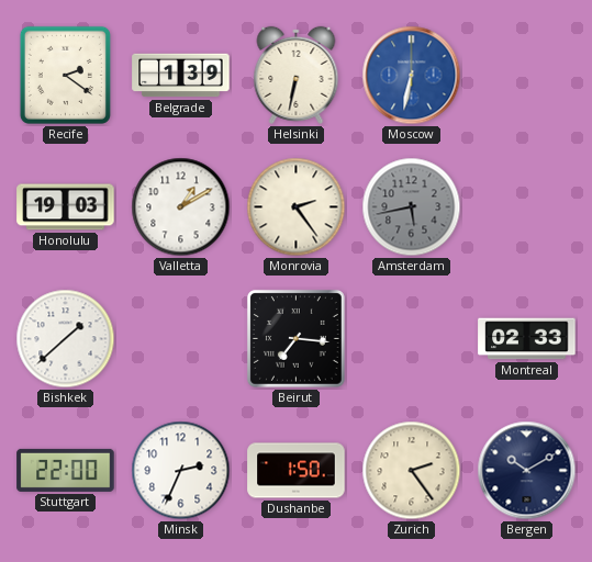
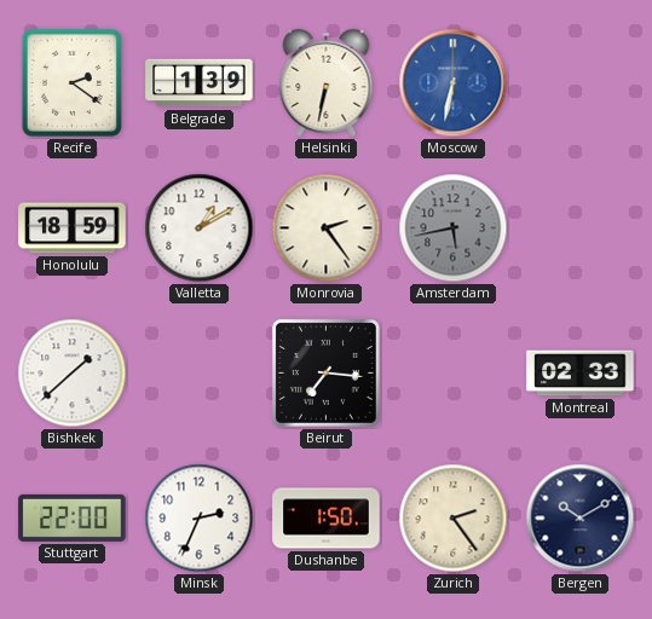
Honolulu: 19:03 -> 18:59 (73, 228)
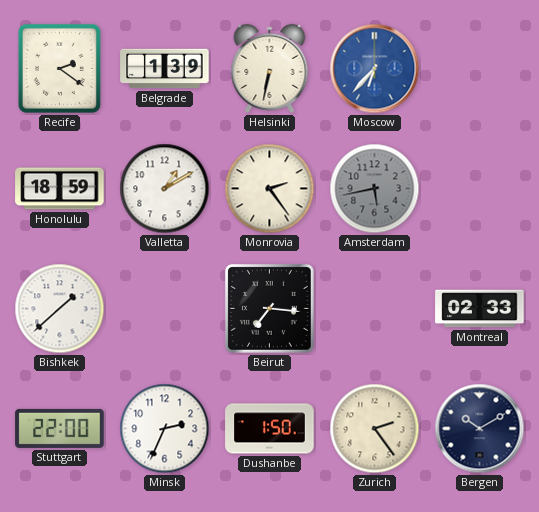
Moscow: 6:32 -> 6:37 (375, 69)
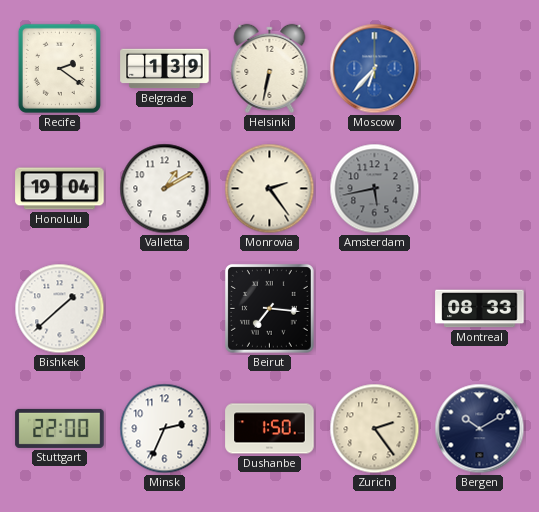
Honolulu: 18:59 -> 19:04 (60, 189)
Montreal: 02:33 -> 08:33 (480, 309)
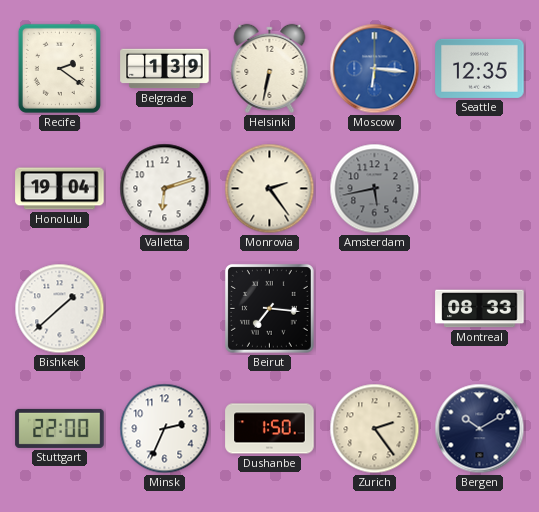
Moscow: 6:37 -> 6:16 (375, 69)
Seattle: none -> 12:35 (480, 68)
Valletta: 1:10 -> 6:12 (165, 189)
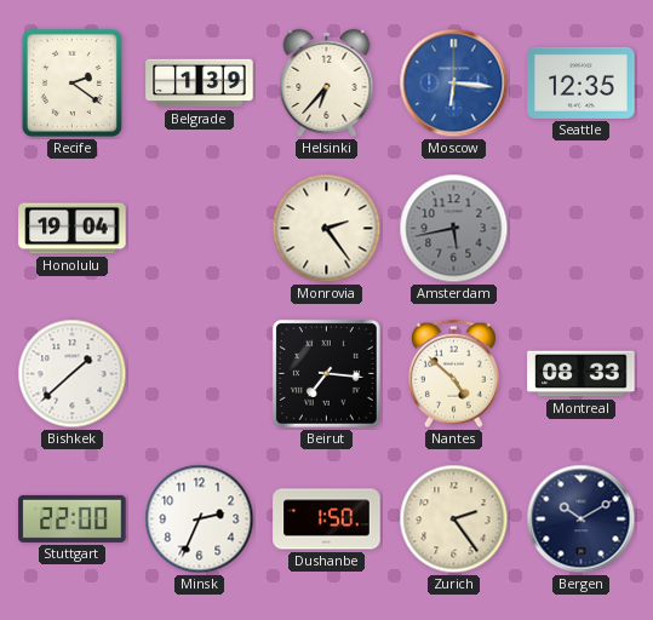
Helsinki: 6:32 -> 6:37 (327, 82)
Valletta: 6:12 -> none (165, 189)
Nantes: none -> 4:52 (453, 374)
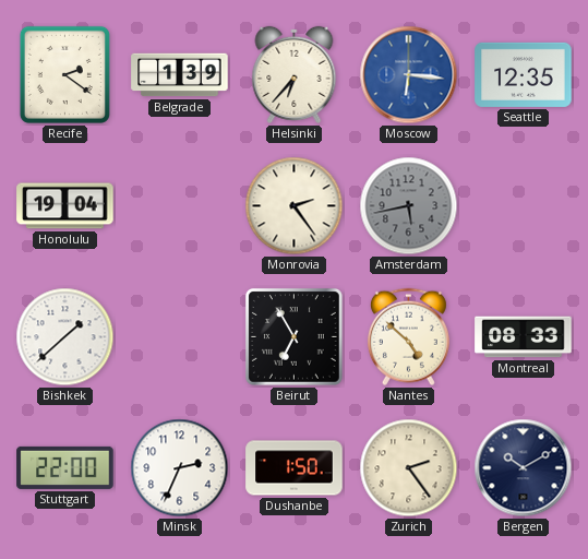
Beirut: 7:16 -> 6:55 (293, 336)
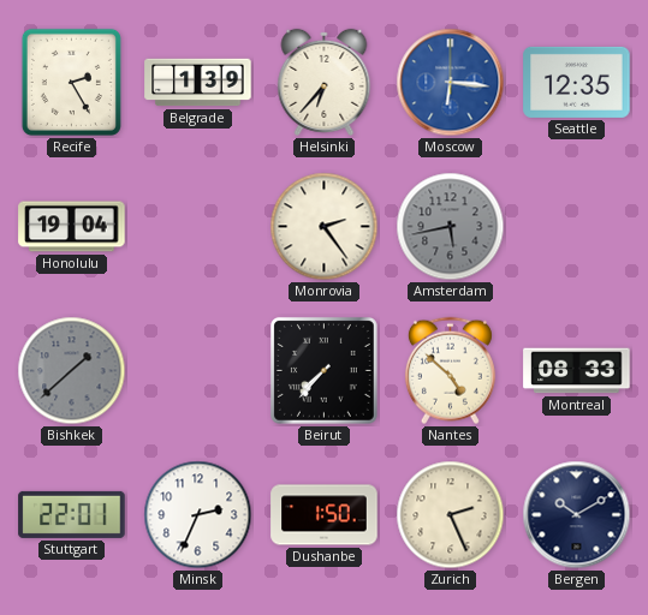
Recife: 2:21 -> 2:25 (71, 82)
Bishkek dial: white -> grey (72, 371)
Beirut: 6:55 -> 7:37 (323, 370)
Stuttgart: 22:00 -> 22:01 (72, 514)
Zurich: 2:24 -> 2:26 (451, 515)
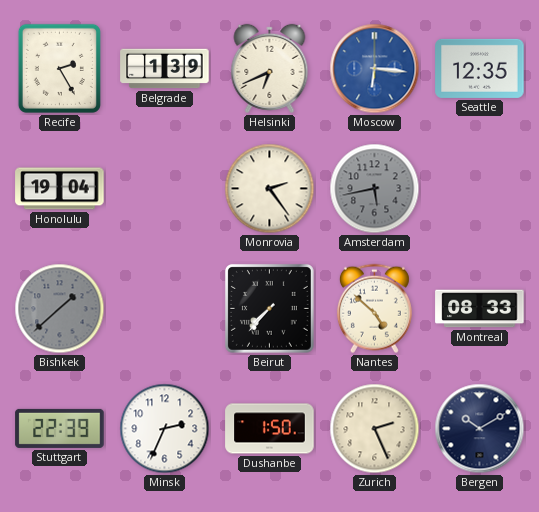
Helsinki: 6:37 -> 6:41 (270, 68)
Stuttgart: 22:01 -> 22:39 (60, 428)
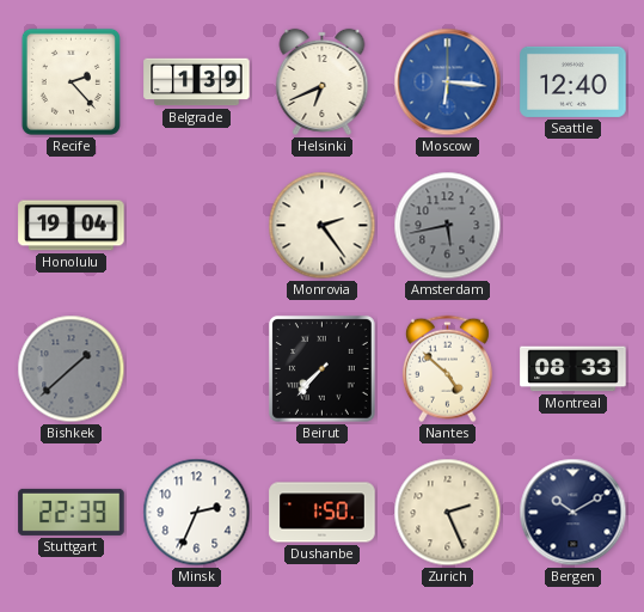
Recife: 2:25 -> 2:23 (70, 81)
Seattle: 12:35 -> 12:40 (574, 81)
